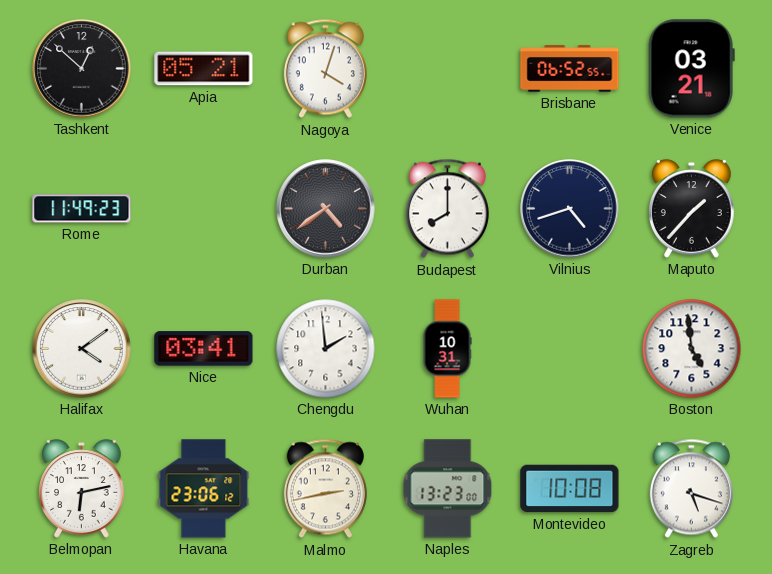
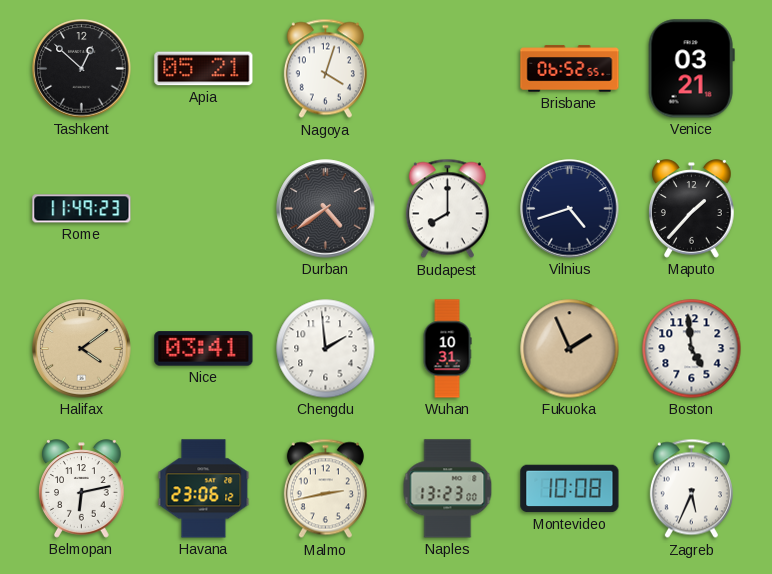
Halifax dial: white -> champagne (82, 349)
Fukuoka: none -> 1:56 (570, 349)
Zagreb: 5:18 -> 5:34 (691, 489)
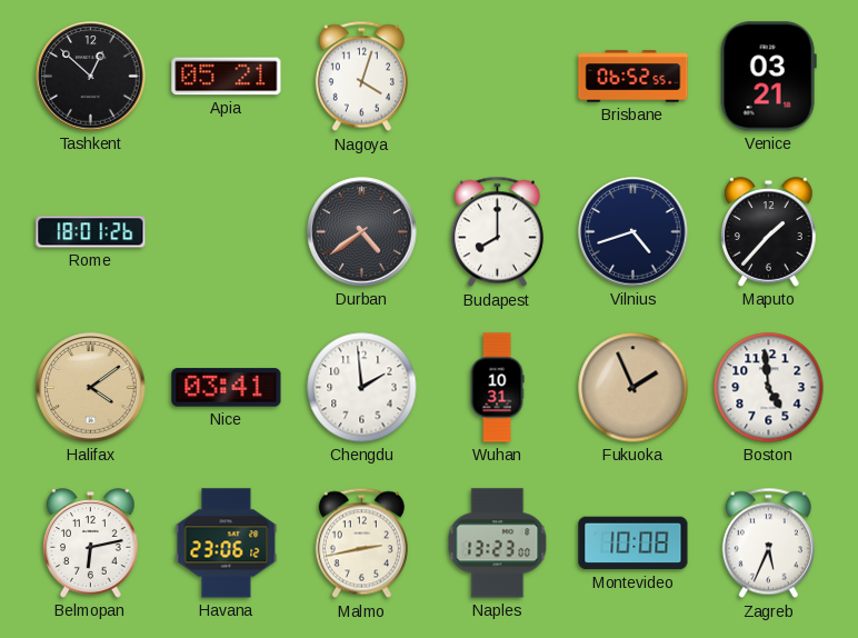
Rome: 11:49 -> 18:01 (91, 232)
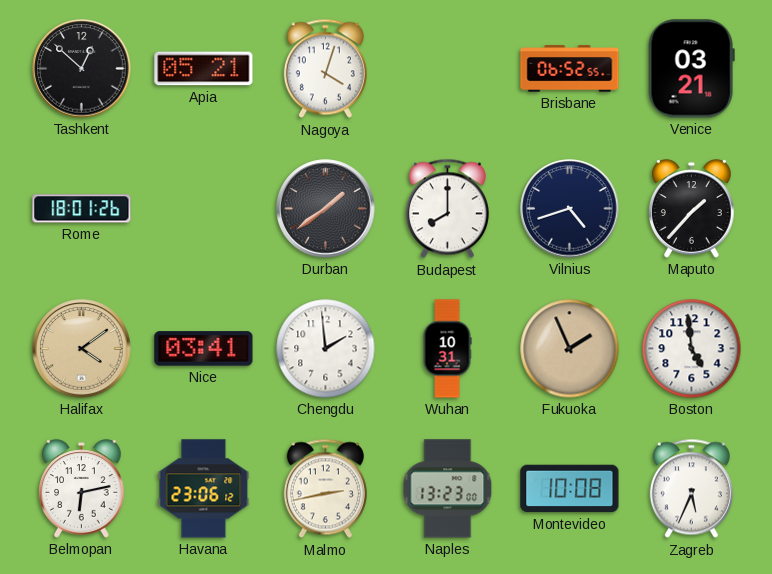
Durban: 4:39 -> 1:39 (326, 209)
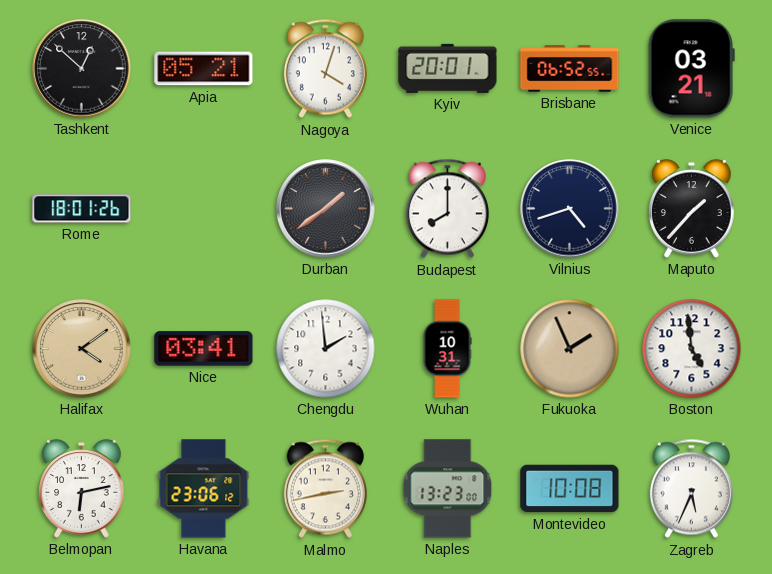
Kyiv: none -> 20:01 (448, 68)
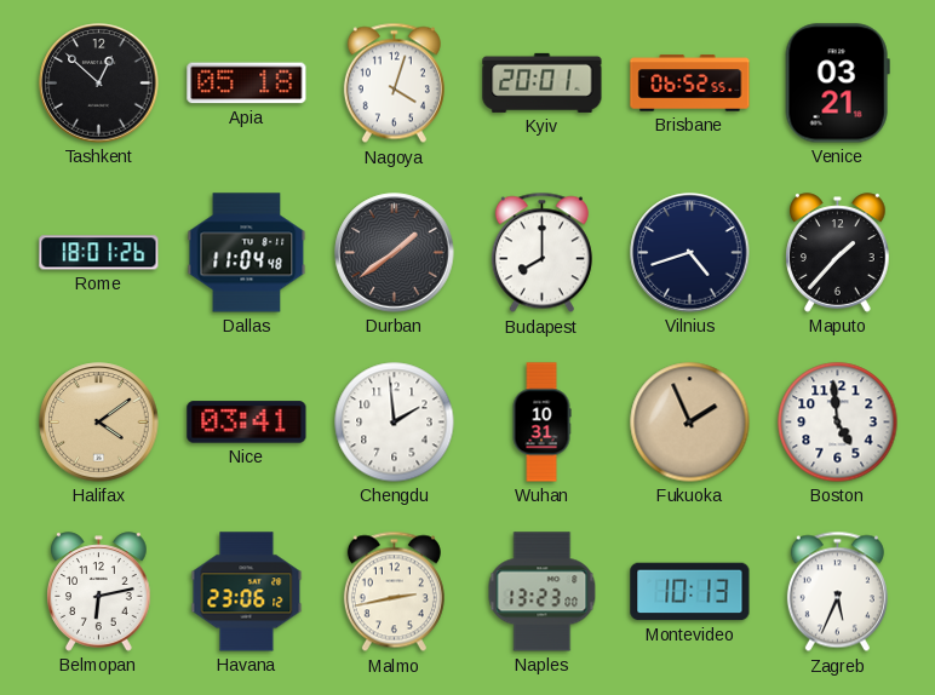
Apia: 05:21 -> 05:18 (247, 84)
Dallas: none -> 11:04 (247, 253)
Montevideo: 10:08 -> 10:13 (690, 592)
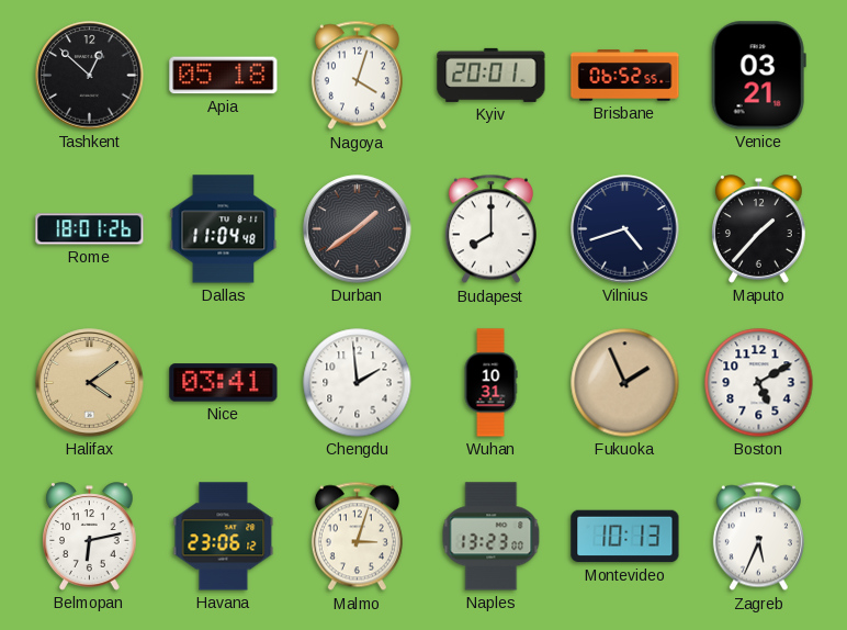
Boston: 4:59 -> 5:10 (759, 383)
Malmo: 2:43 -> 3:03 (357, 537)
